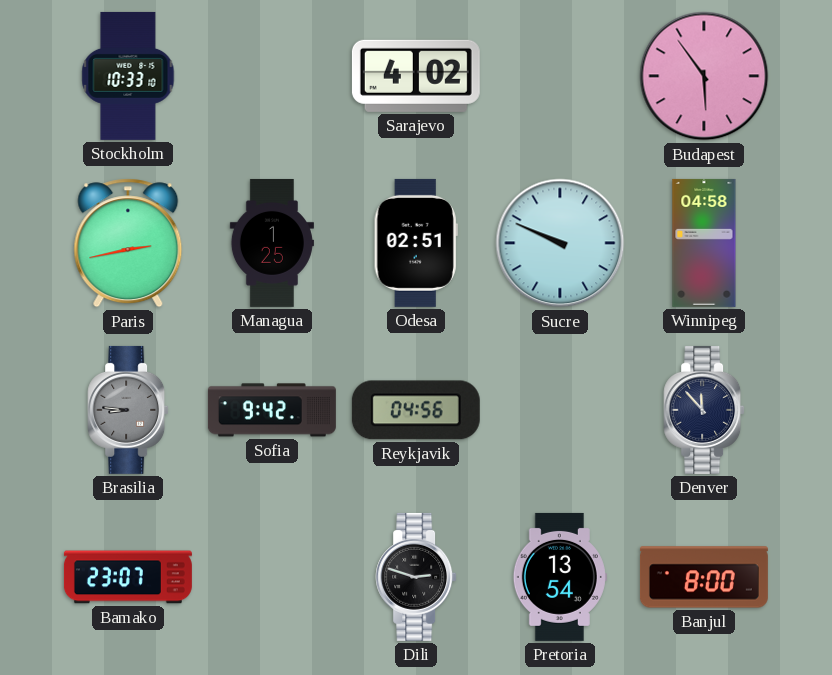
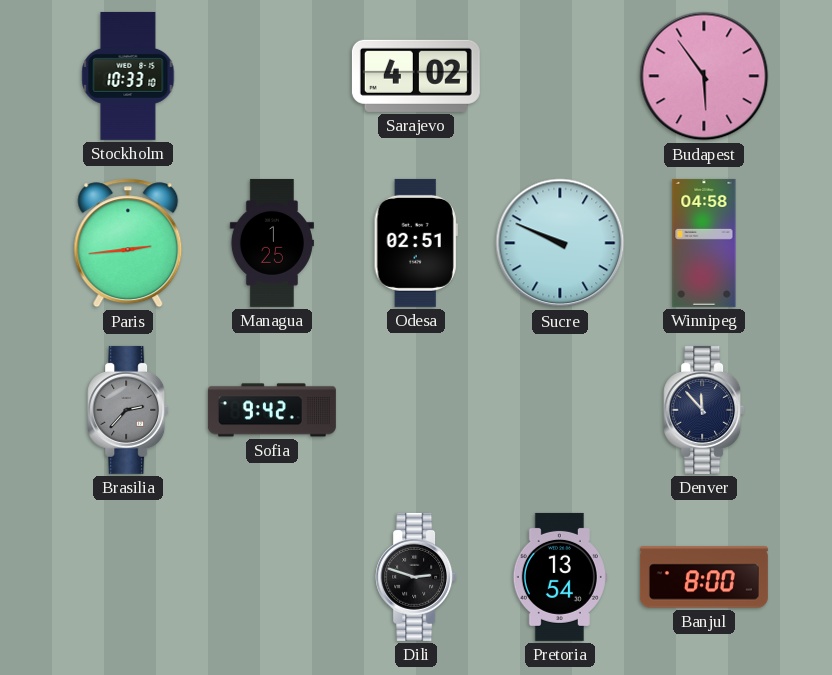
Paris: 2:43 -> 2:44 (128, 243)
Brasilia: 8:46 -> 2:37 (128, 410)
Reykjavik: 04:56 -> none (416, 410)
Bamako: 23:07 -> none (128, 577)
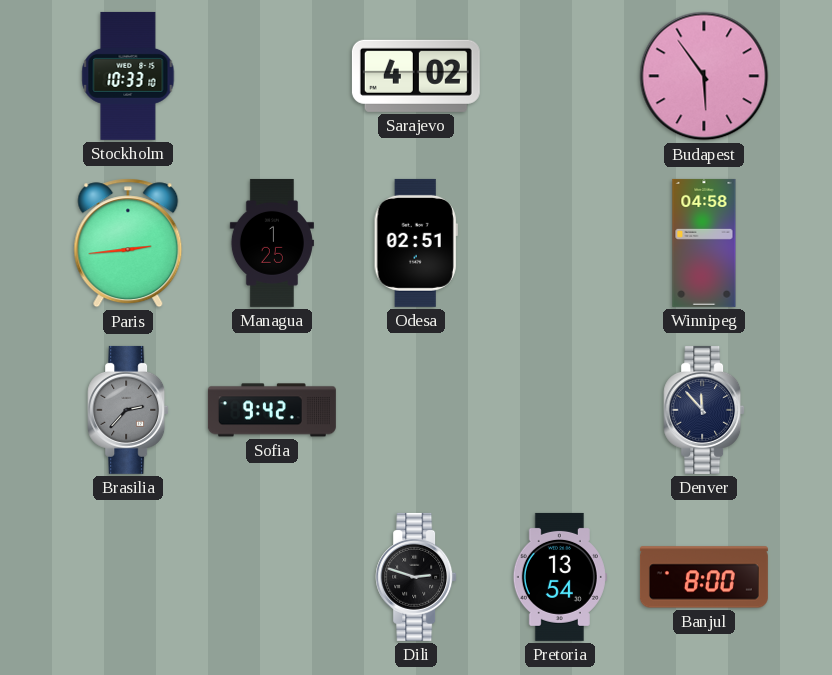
Sucre: 9:49 -> none (560, 243)
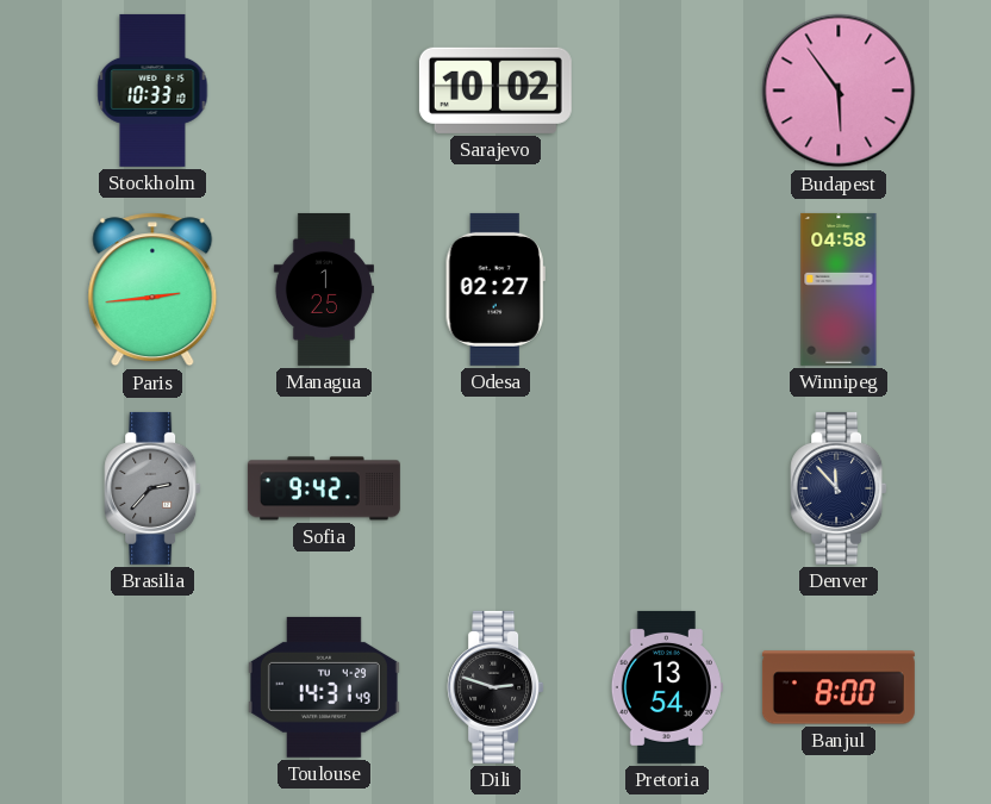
Sarajevo: 4:02 -> 10:02 (495, 91)
Odesa: 02:51 -> 02:27 (495, 289)
Toulouse: none -> 14:31 (324, 687)
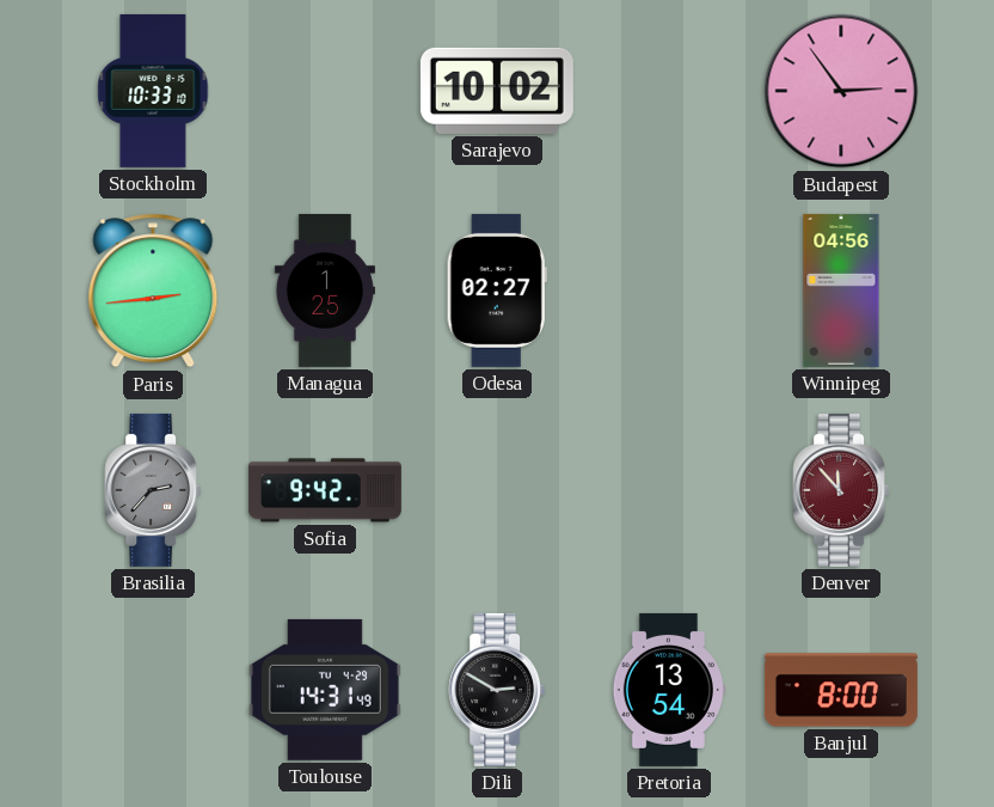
Budapest: 5:54 -> 2:54 (841, 91)
Winnipeg: 04:58 -> 04:56 (841, 291)
Denver dial: navy -> burgundy (841, 490)
Dili: 2:48 -> 2:50 (497, 690)
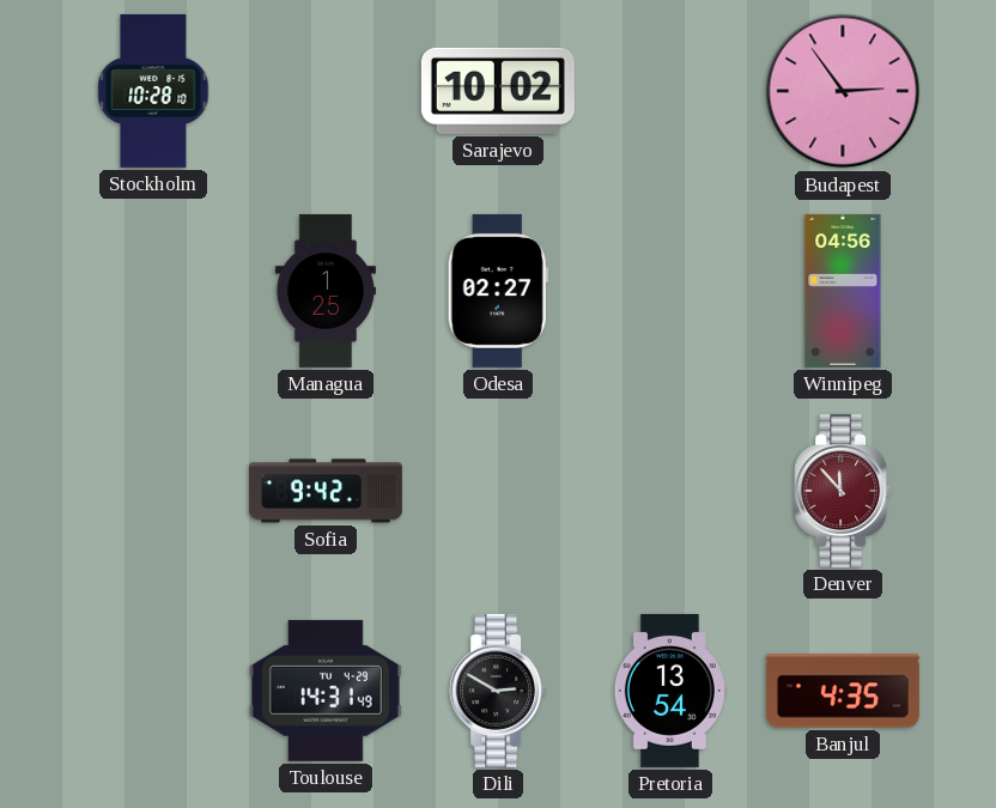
Stockholm: 10:33 -> 10:28 (153, 91)
Paris: 2:44 -> none (153, 291)
Brasilia: 2:37 -> none (153, 490)
Banjul: 8:00 -> 4:35 (843, 691)
